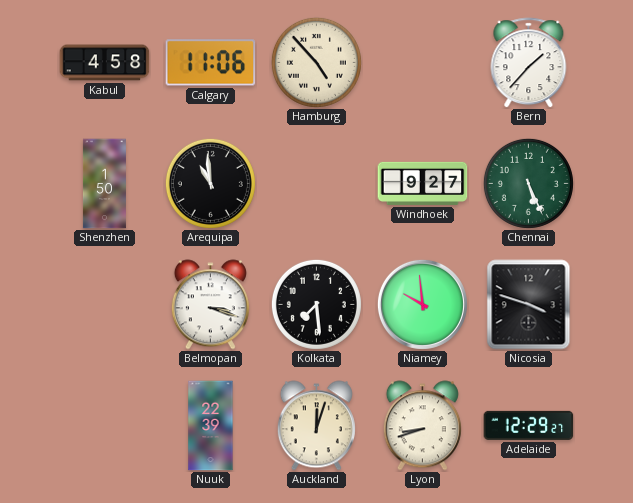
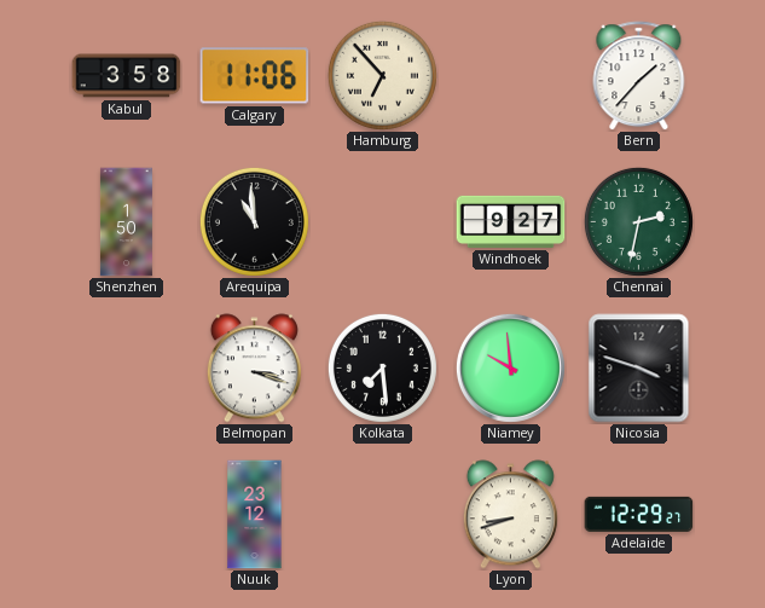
Kabul: 4:58 -> 3:58 (127, 76)
Hamburg: 4:53 -> 6:53 (382, 75)
Chennai: 5:26 -> 2:32 (638, 221)
Nuuk: 22:39 -> 23:12 (255, 515)
Auckland: 12:03 -> none (316, 426)
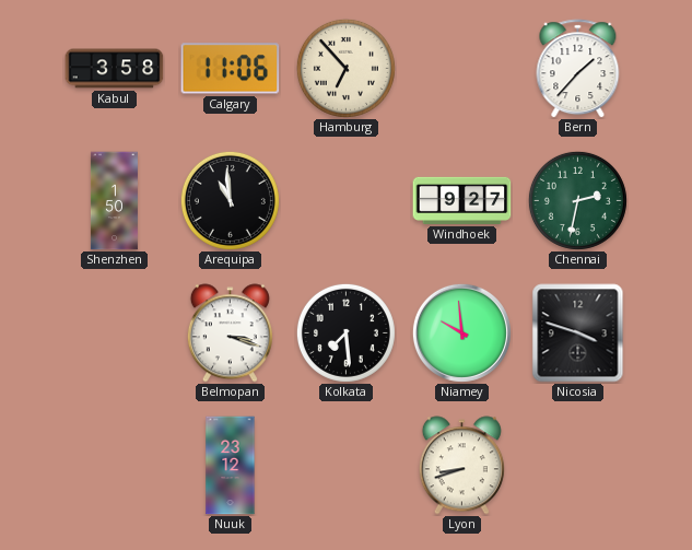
Adelaide: 12:29 -> none (639, 514)
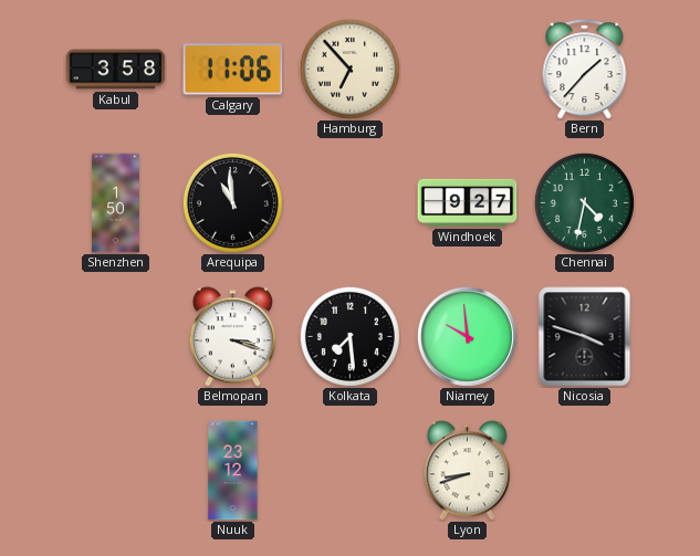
Chennai: 2:32 -> 4:32 (584, 202)
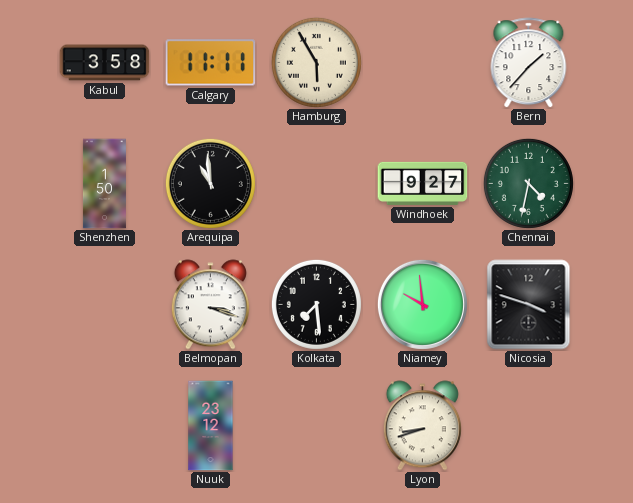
Calgary: 11:06 -> 11:11 (211, 63)
Hamburg: 6:53 -> 5:55 (316, 62)
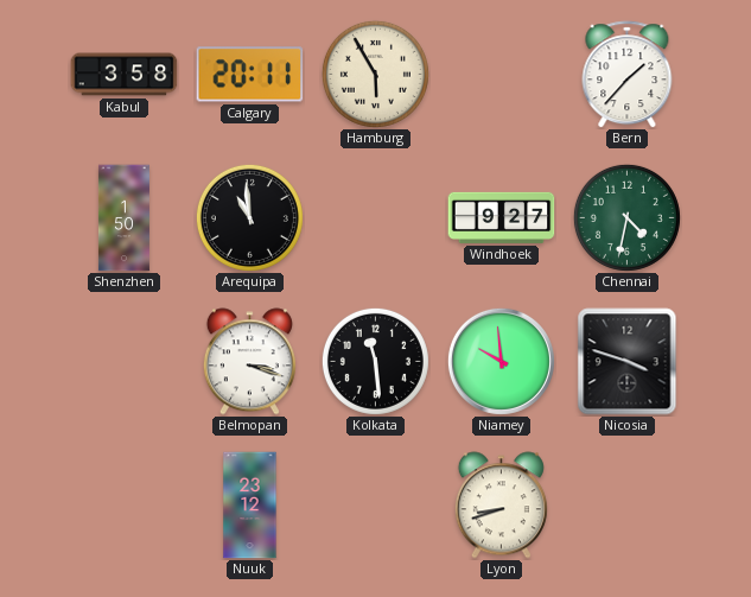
Calgary: 11:11 -> 20:11 (250, 75)
Kolkata: 7:29 -> 11:29 (375, 361)
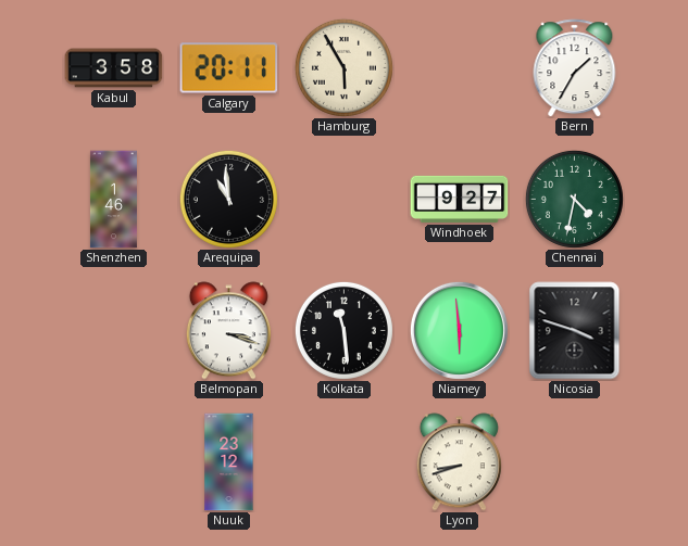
Bern: 1:37 -> 1:35 (575, 68)
Shenzhen: 1:50 -> 1:46 (113, 200)
Niamey: 9:59 -> 5:59 (459, 330)
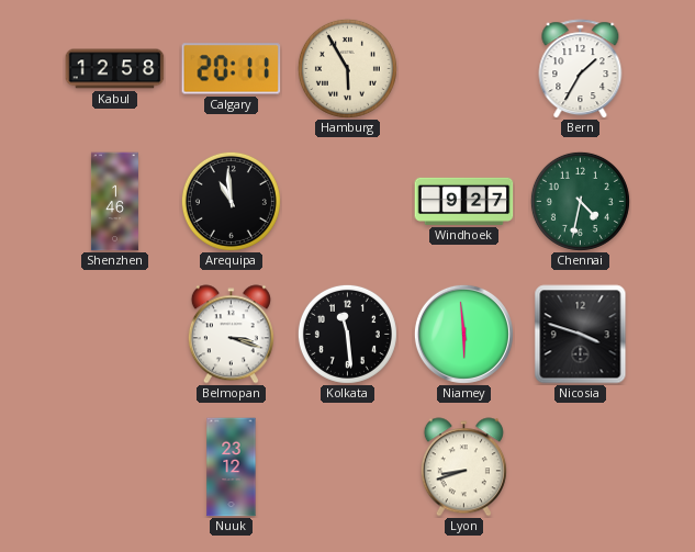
Kabul: 3:58 -> 12:58 (115, 69)
